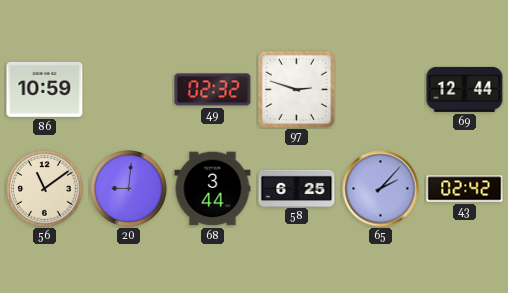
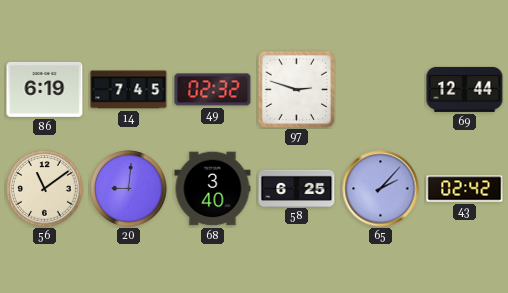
86: 10:59 -> 6:19 (45, 89)
14: none -> 7:45 (129, 90)
68: 3:44 -> 3:40 (213, 189)
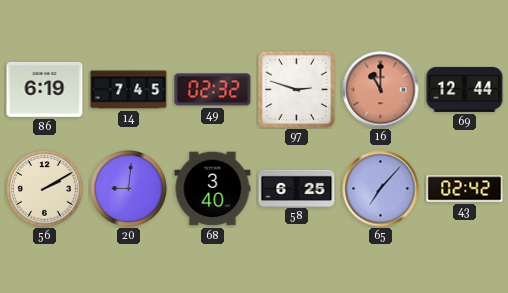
16: none -> 11:00 (381, 90)
56: 11:09 -> 2:10 (45, 189)
65: 2:07 -> 7:07 (381, 189)
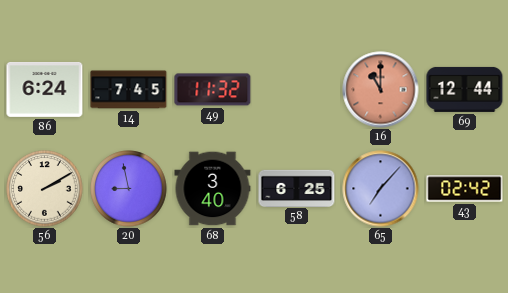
86: 6:19 -> 6:24 (45, 89)
49: 02:32 -> 11:32 (213, 90)
97: 2:48 -> none (296, 89)
20: 9:01 -> 8:58 (129, 189)
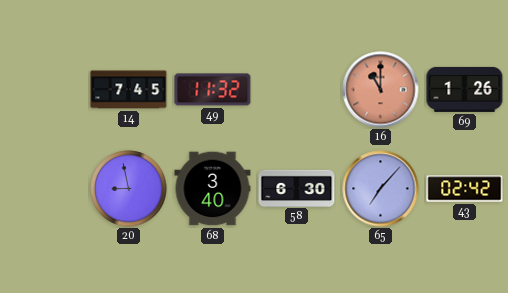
86: 6:24 -> none (45, 89)
69: 12:44 -> 1:26 (465, 89)
56: 2:10 -> none (45, 189)
58: 6:25 -> 6:30 (297, 188)
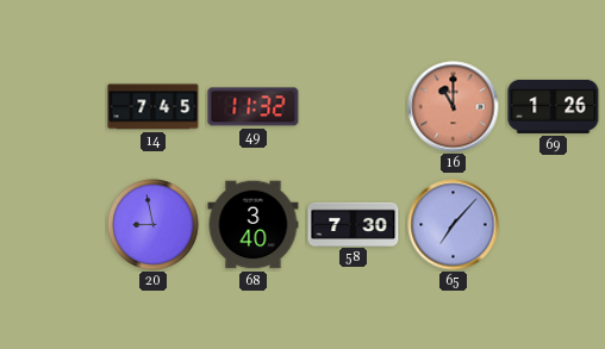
58: 6:30 -> 7:30 (354, 224)
43: 02:42 -> none (465, 189)
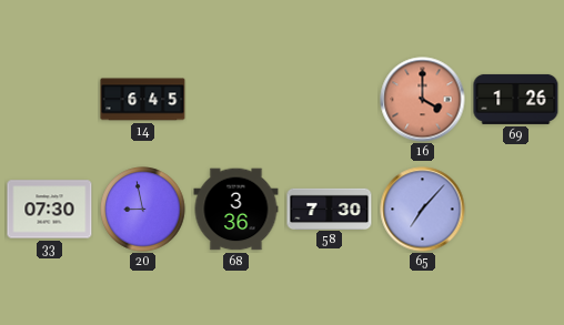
14: 7:45 -> 6:45 (143, 100)
49: 11:32 -> none (254, 107)
16: 11:00 -> 4:00 (423, 100)
33: none -> 07:30 (50, 210)
68: 3:40 -> 3:36 (236, 210)
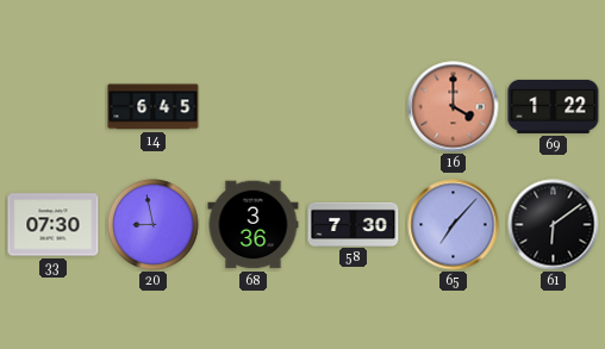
69: 1:26 -> 1:22 (554, 106)
61: none -> 6:09 (554, 225)
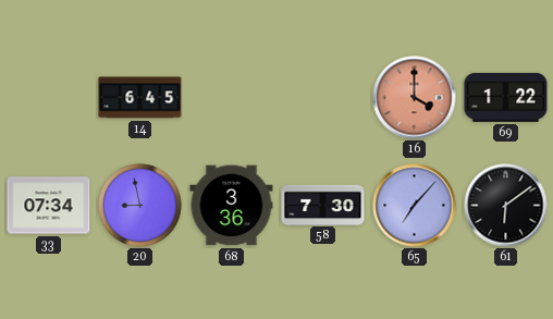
33: 07:30 -> 07:34 (49, 206)
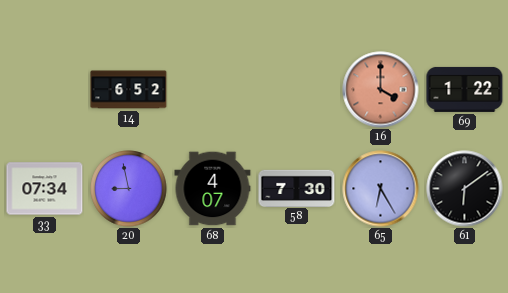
14: 6:45 -> 6:52 (129, 90)
68: 3:36 -> 4:07 (213, 189)
65: 7:07 -> 6:25 (381, 189)
